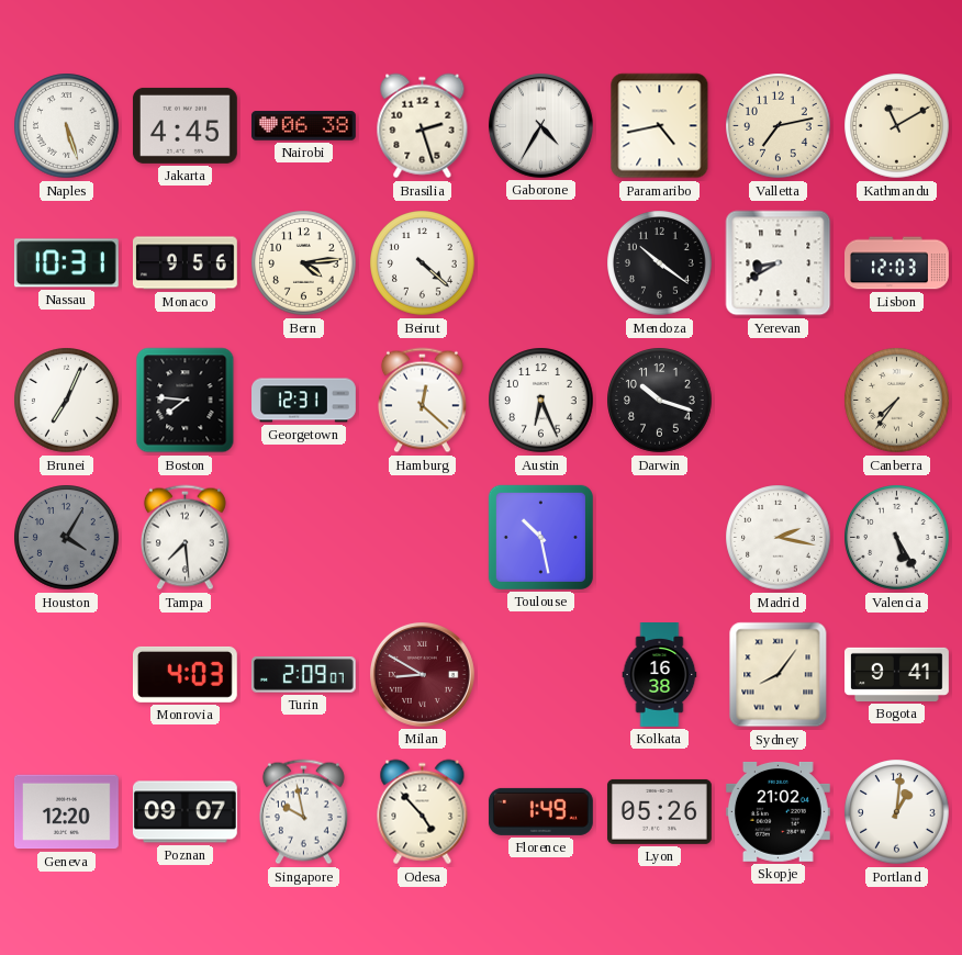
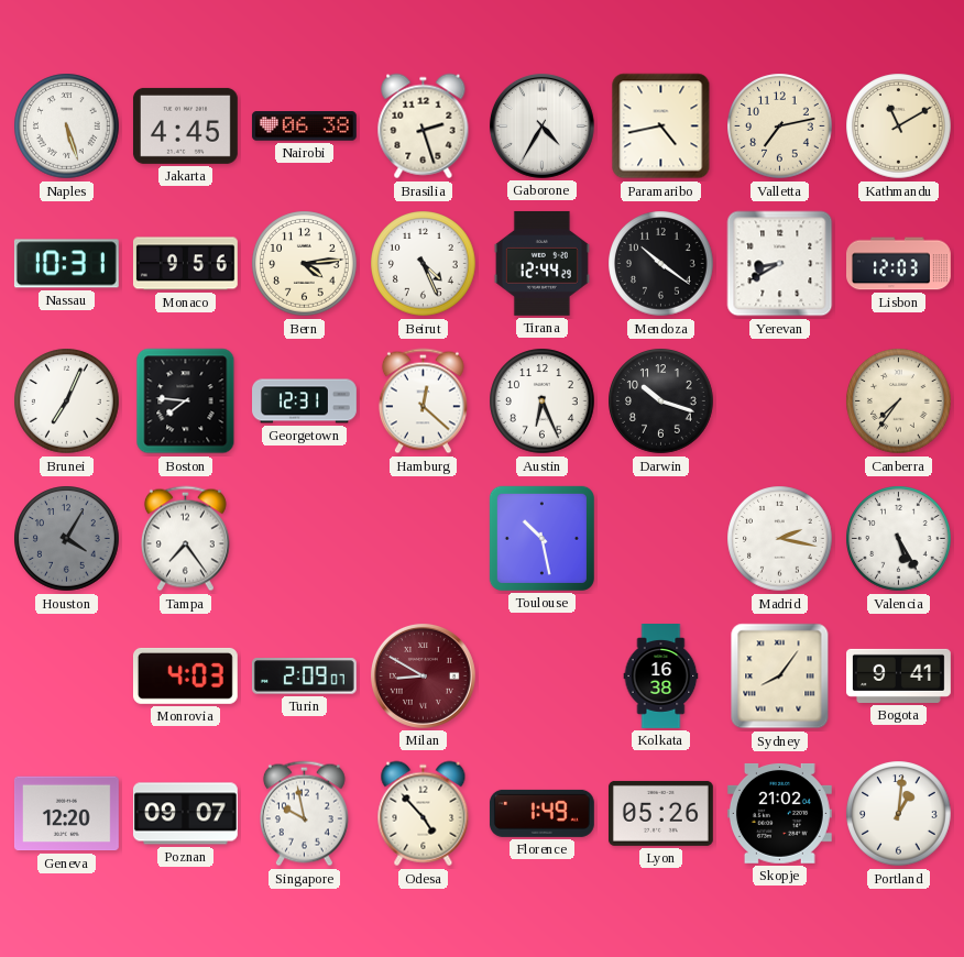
Beirut: 4:22 -> 4:26 (424, 264)
Tirana: none -> 12:44 (541, 263)
Tampa: 7:29 -> 7:24 (185, 539)
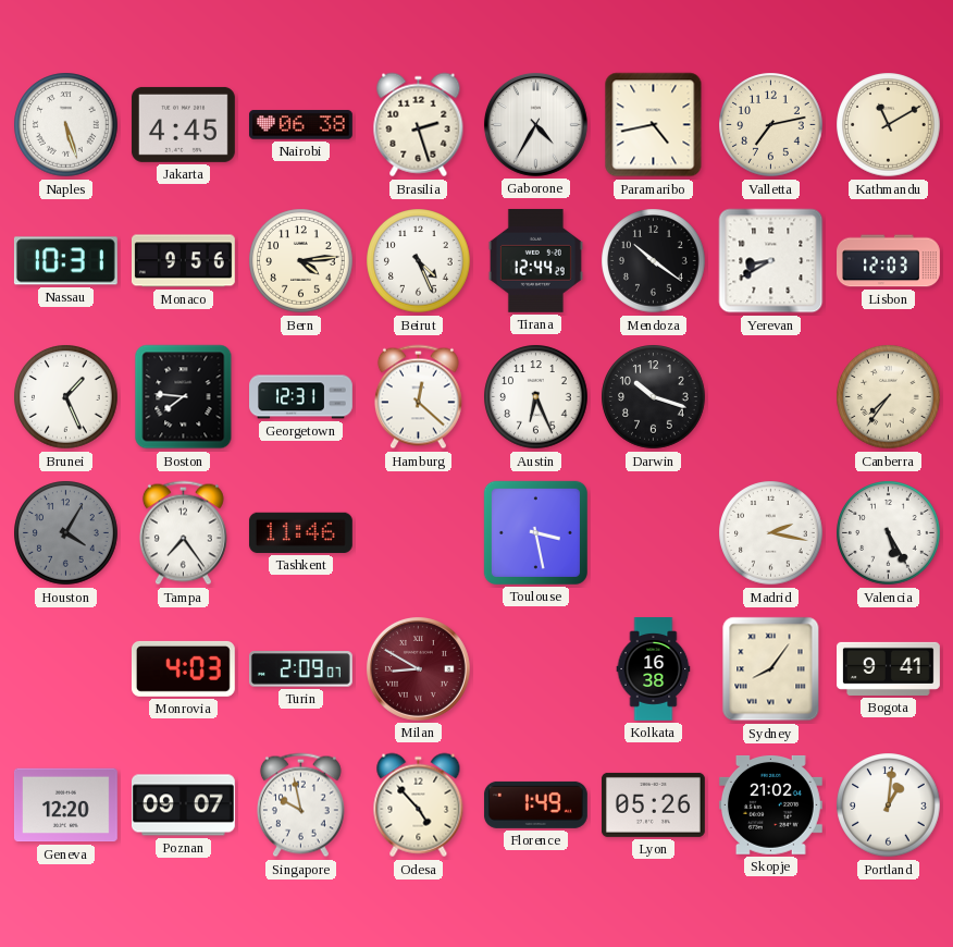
Brunei: 7:04 -> 1:26 (66, 397)
Tashkent: none -> 11:46 (300, 532)
Toulouse: 10:28 -> 3:28 (535, 532)
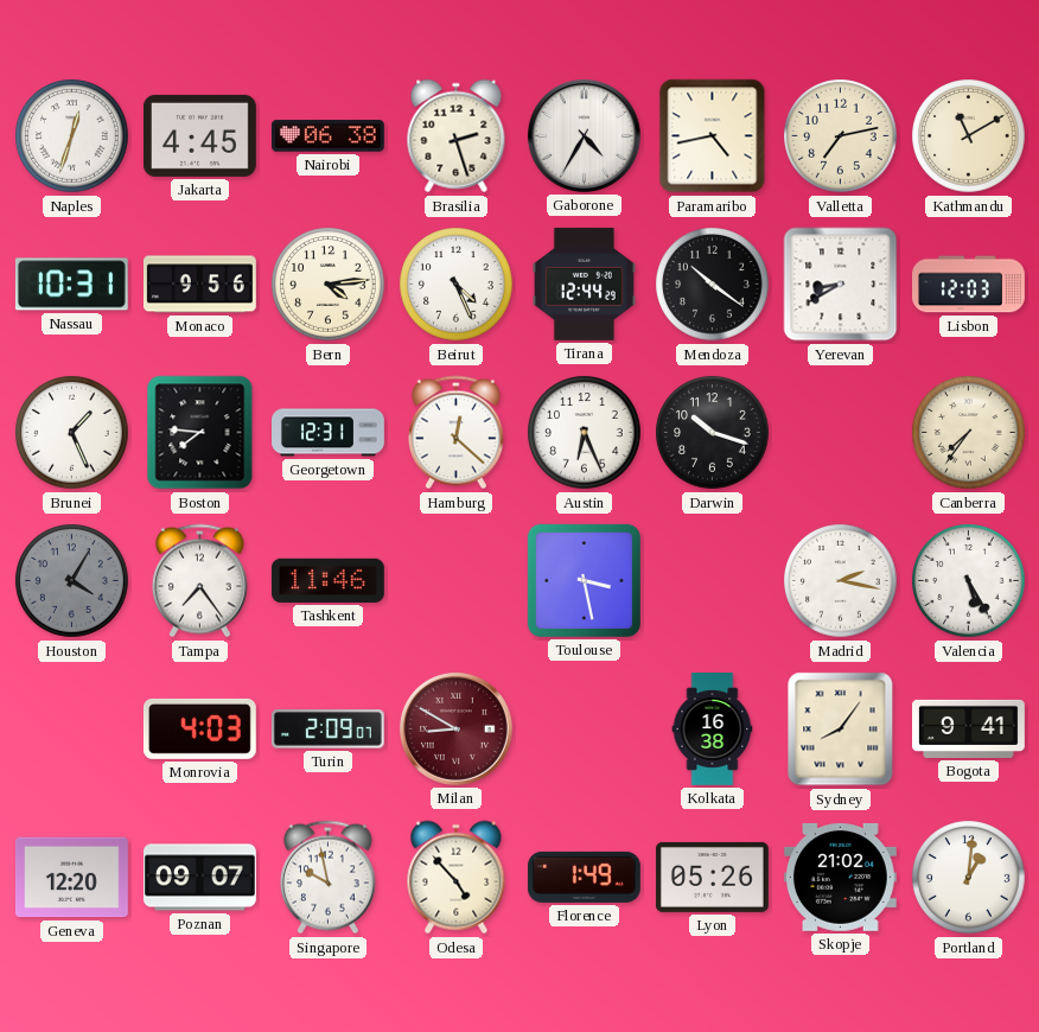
Naples: 5:27 -> 12:33 (72, 136)
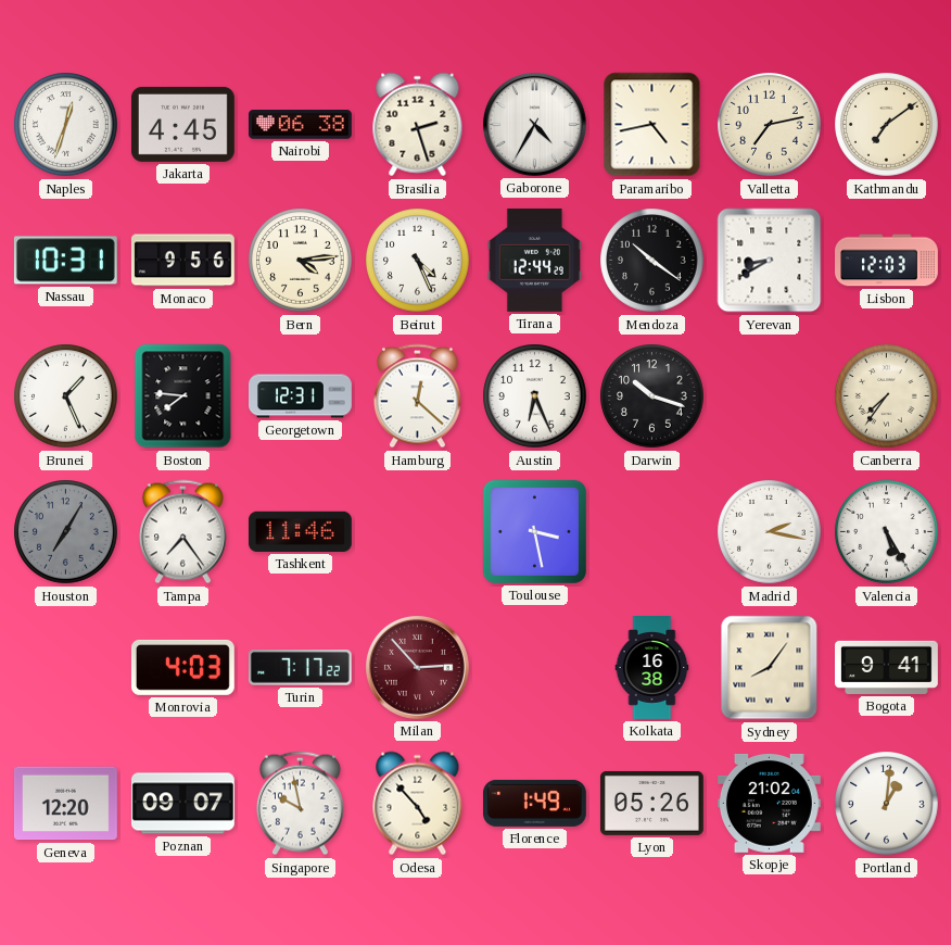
Kathmandu: 11:10 -> 7:09 (887, 125)
Houston: 4:05 -> 7:05 (66, 532)
Turin: 2:09 -> 7:17 (300, 668)
Milan: 8:50 -> 2:53 (417, 667)
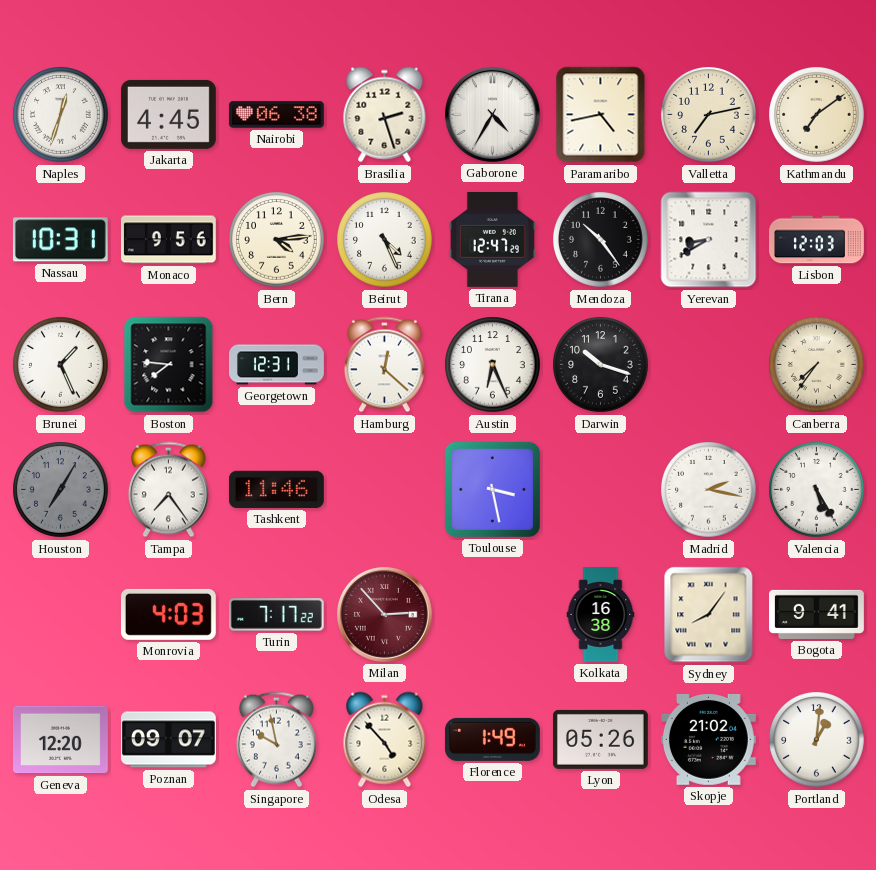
Tirana: 12:44 -> 12:47 (492, 239)
Mendoza: 10:21 -> 10:24 (601, 240)
